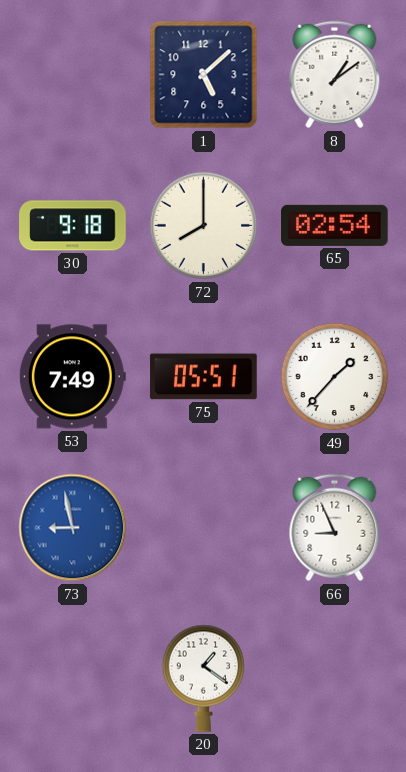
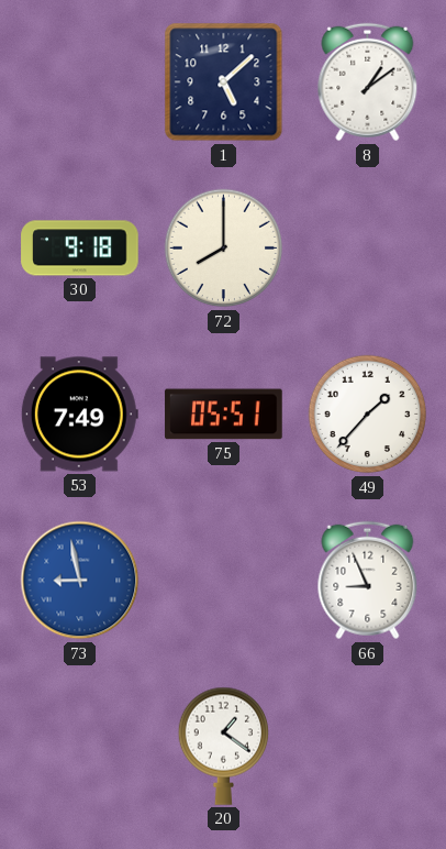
65: 02:54 -> none (335, 225)
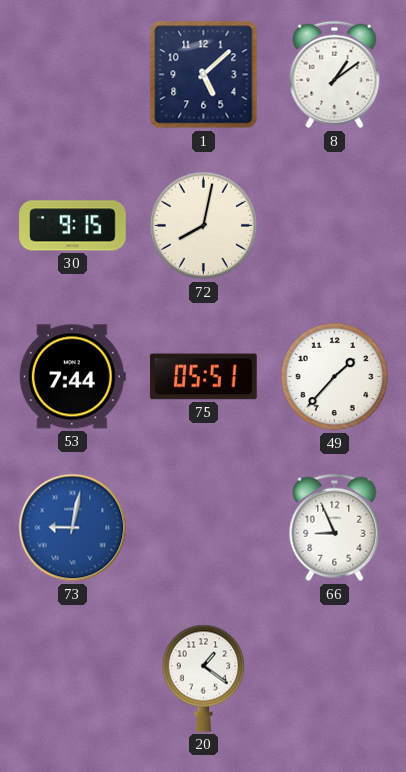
30: 9:18 -> 9:15 (73, 226)
72: 8:00 -> 8:02 (204, 226)
53: 7:49 -> 7:44 (72, 377)
73: 8:58 -> 9:02 (73, 528)
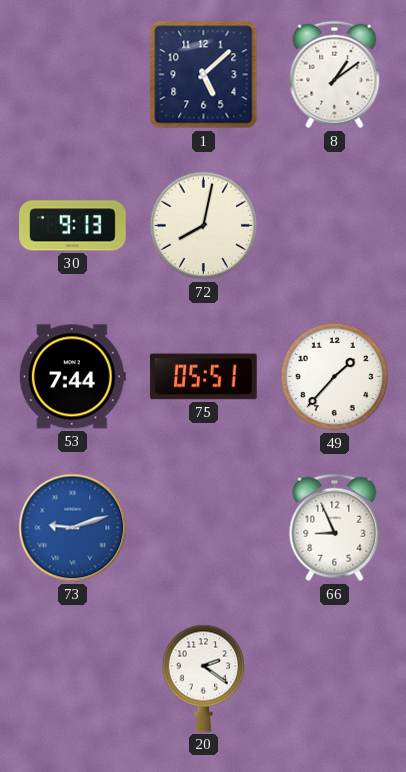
30: 9:15 -> 9:13 (73, 226)
73: 9:02 -> 9:12 (73, 528)
20: 1:21 -> 2:21 (203, 678)
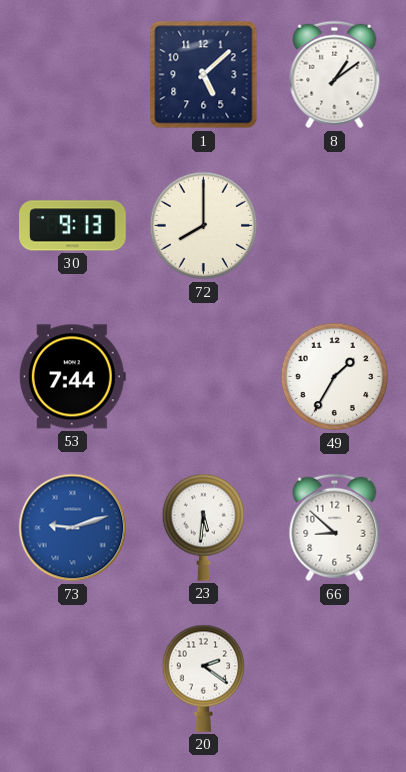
72: 8:02 -> 8:00 (204, 226)
75: 05:51 -> none (204, 377)
49: 1:37 -> 1:35 (335, 377)
23: none -> 5:31 (203, 527)
66: 8:56 -> 8:52 (335, 528)
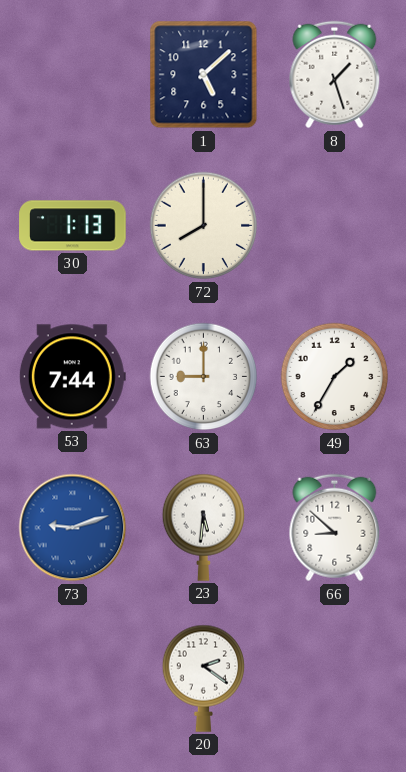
8: 1:09 -> 1:27 (335, 75)
30: 9:13 -> 1:13 (73, 226)
63: none -> 9:00 (204, 377)
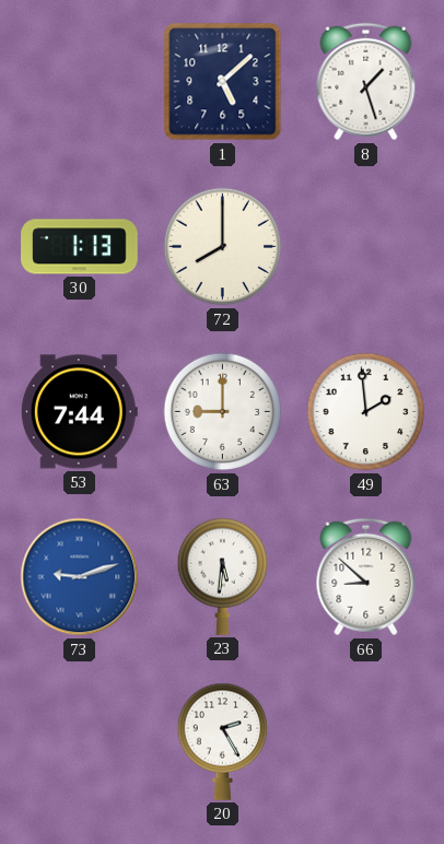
49: 1:35 -> 1:59 (366, 412)
20: 2:21 -> 2:25 (222, 741)
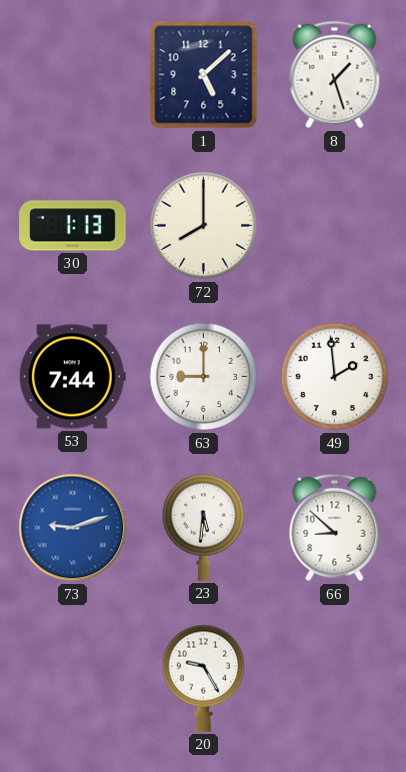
20: 2:25 -> 9:25 (203, 678)
